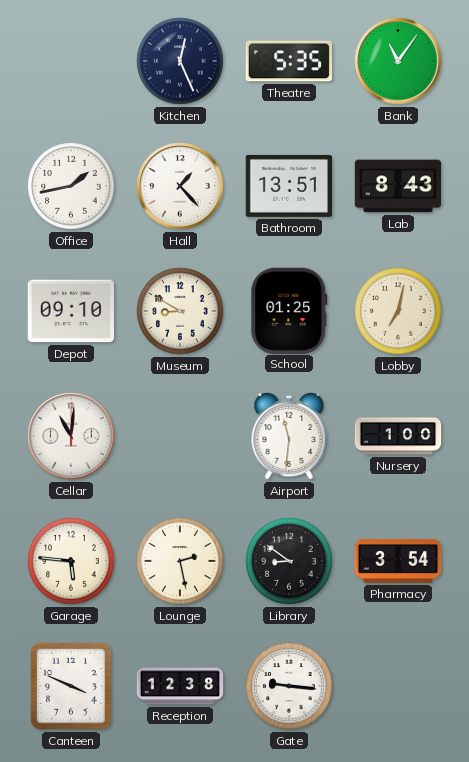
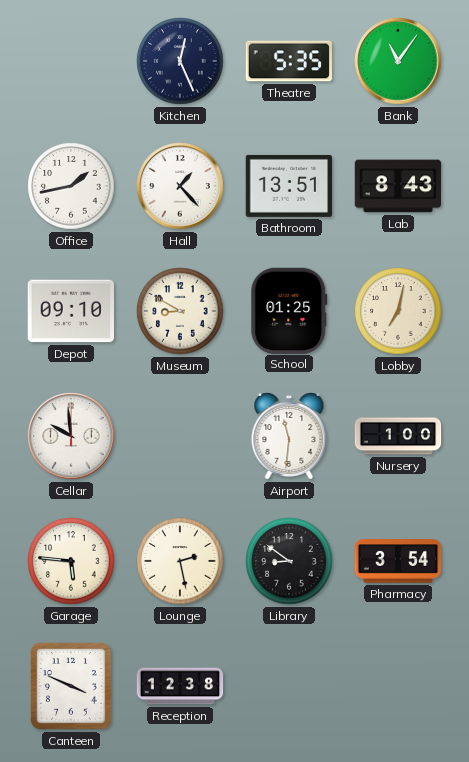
Cellar: 11:01 -> 9:59 (71, 436)
Gate: 9:16 -> none (289, 686)
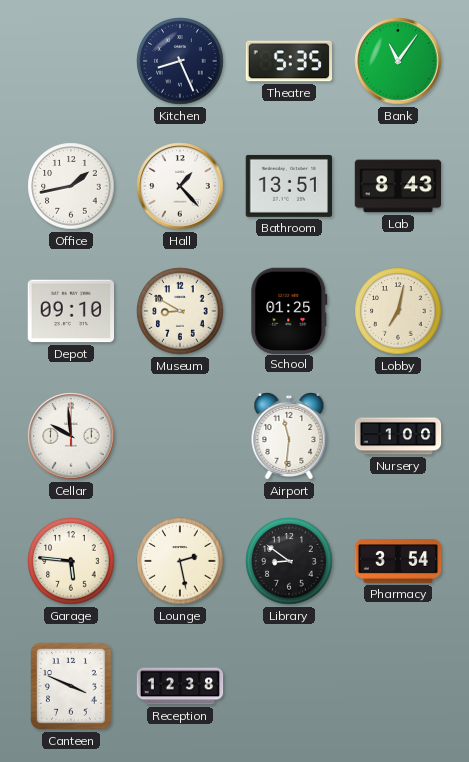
Kitchen: 12:26 -> 8:26 (180, 61)
